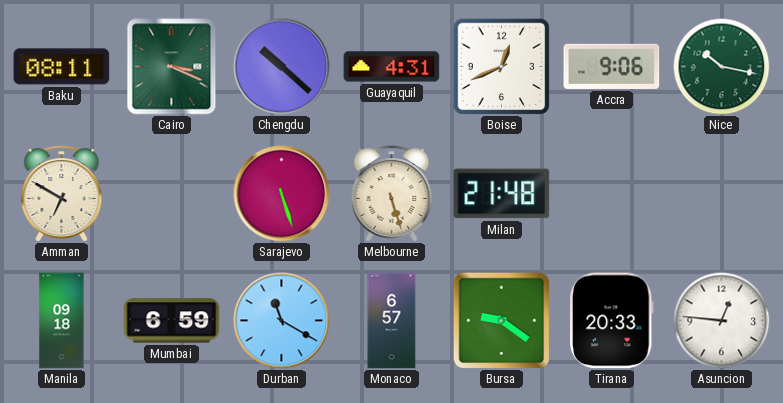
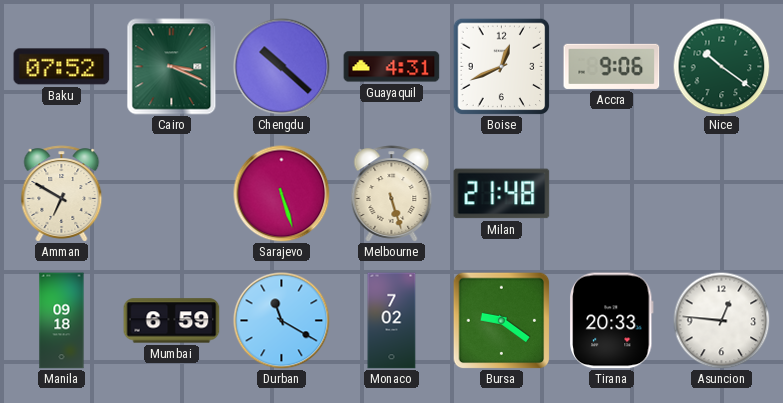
Baku: 08:11 -> 07:52 (62, 67)
Nice: 10:17 -> 10:21 (721, 66)
Monaco: 6:57 -> 7:02 (392, 321)
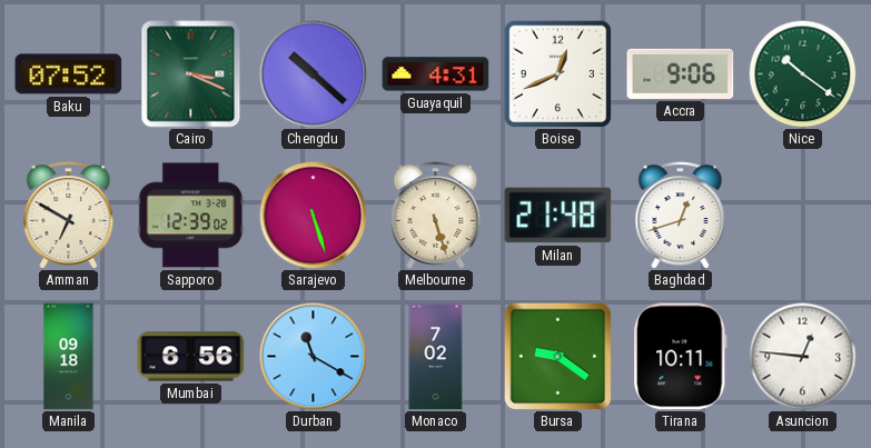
Sapporo: none -> 12:39 (191, 216)
Baghdad: none -> 12:42 (681, 216)
Mumbai: 6:59 -> 6:56 (191, 357)
Tirana: 20:33 -> 10:11 (681, 357)
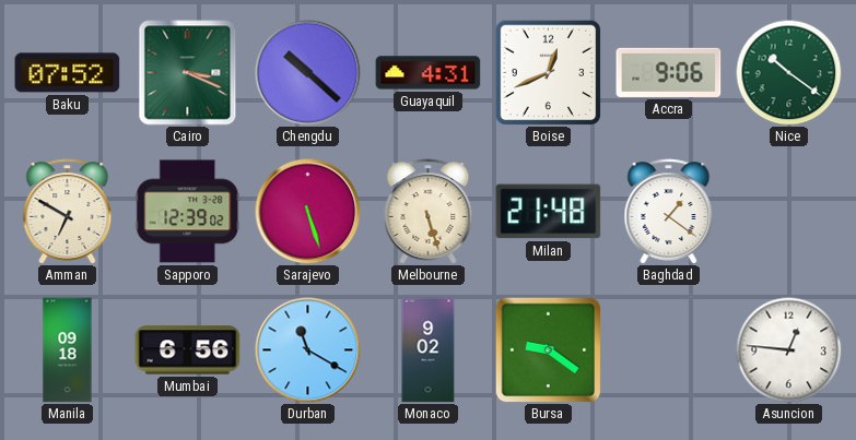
Baghdad: 12:42 -> 1:21 (669, 212)
Monaco: 7:02 -> 9:02 (429, 350)
Tirana: 10:11 -> none (681, 357)
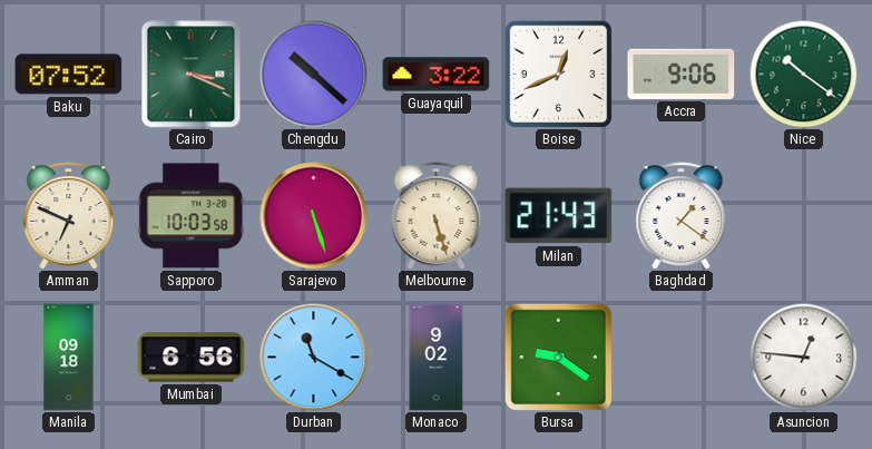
Guayaquil: 4:31 -> 3:22 (437, 75)
Amman: 6:50 -> 6:49 (69, 216)
Sapporo: 12:39 -> 10:03 (192, 216)
Milan: 21:48 -> 21:43 (559, 216)
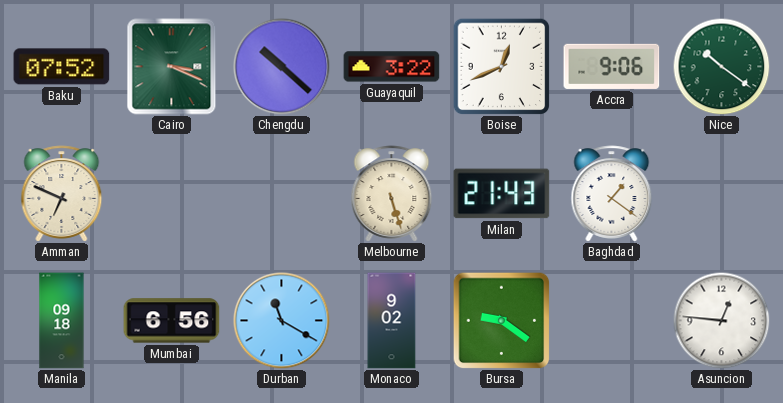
Sapporo: 10:03 -> none (192, 216)
Sarajevo: 5:27 -> none (314, 216)
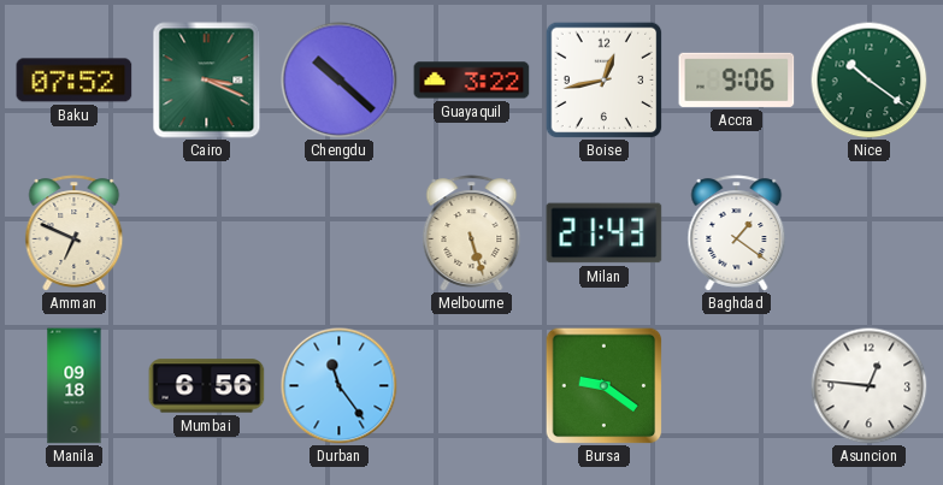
Boise: 12:41 -> 12:43 (603, 79)
Durban: 11:20 -> 11:24 (340, 386)
Monaco: 9:02 -> none (392, 321)
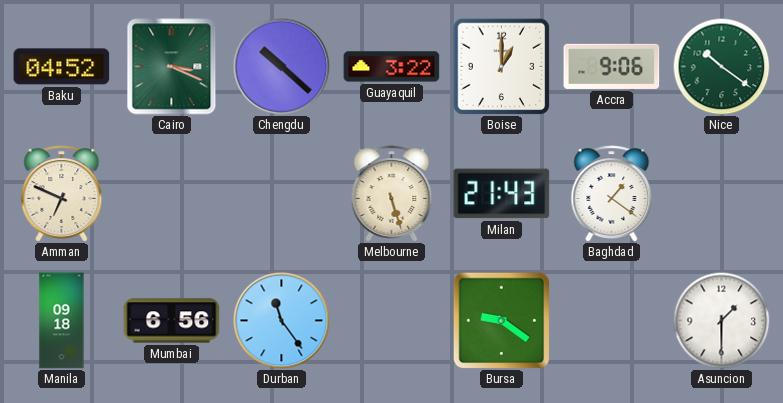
Baku: 07:52 -> 04:52 (62, 67)
Boise: 12:43 -> 1:00 (501, 66)
Asuncion: 12:46 -> 1:30 (721, 320)
